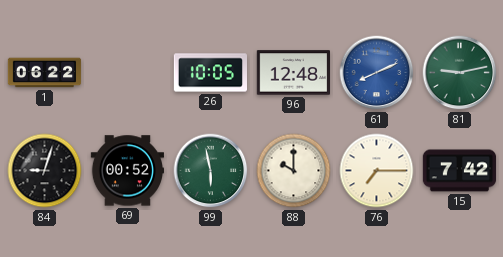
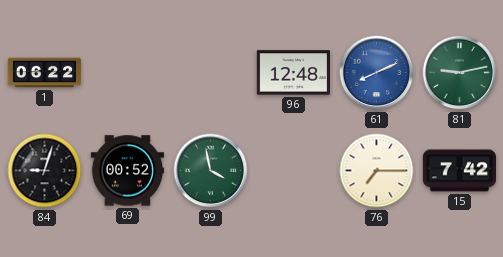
26: 10:05 -> none (211, 73)
99: 5:58 -> 3:58 (211, 171)
88: 10:00 -> none (294, 171)
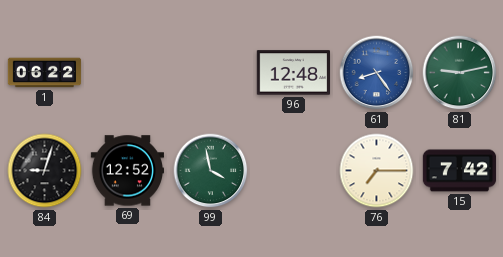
61: 8:11 -> 8:24 (377, 73)
69: 00:52 -> 12:52 (127, 171)
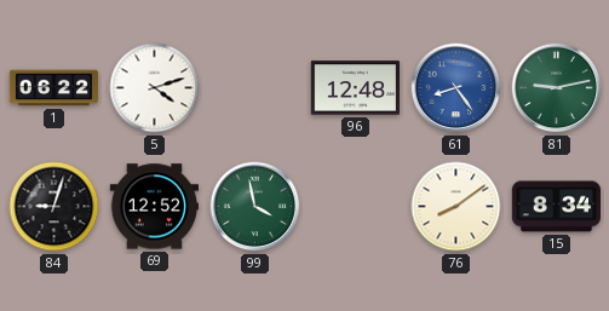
5: none -> 4:12 (155, 88)
76: 7:15 -> 8:09 (456, 207)
15: 7:42 -> 8:34 (557, 207)
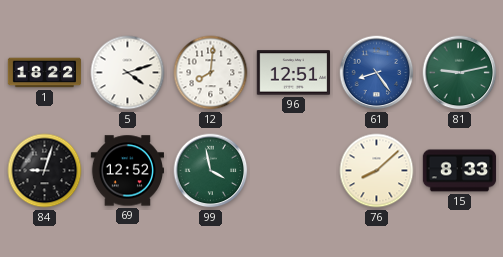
1: 06:22 -> 18:22 (45, 73)
12: none -> 8:01 (211, 73)
96: 12:48 -> 12:51 (293, 73)
76: 8:09 -> 8:08 (377, 171)
15: 8:34 -> 8:33 (460, 171)
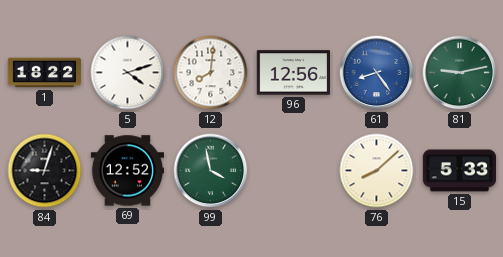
96: 12:51 -> 12:56 (293, 73)
15: 8:33 -> 5:33 (460, 171)
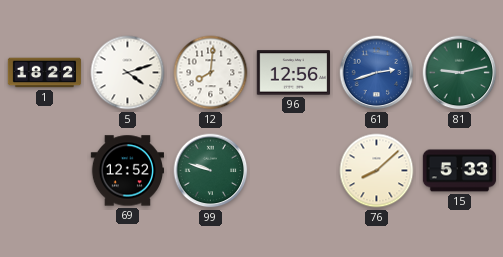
61: 8:24 -> 2:42 (377, 73)
84: 9:03 -> none (45, 171)
99: 3:58 -> 9:48 (211, 171)
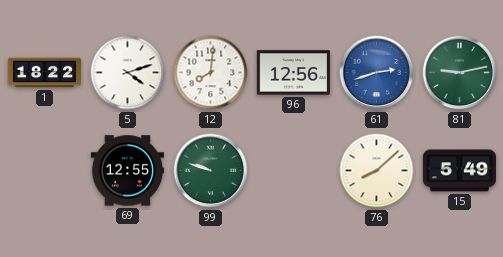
69: 12:52 -> 12:55 (127, 171)
15: 5:33 -> 5:49 (460, 171)
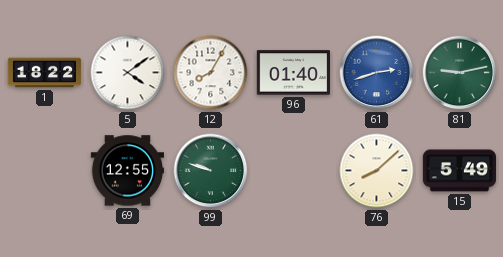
5: 4:12 -> 4:09 (128, 73)
12: 8:01 -> 8:05 (211, 73)
96: 12:56 -> 01:40 (293, 73)
